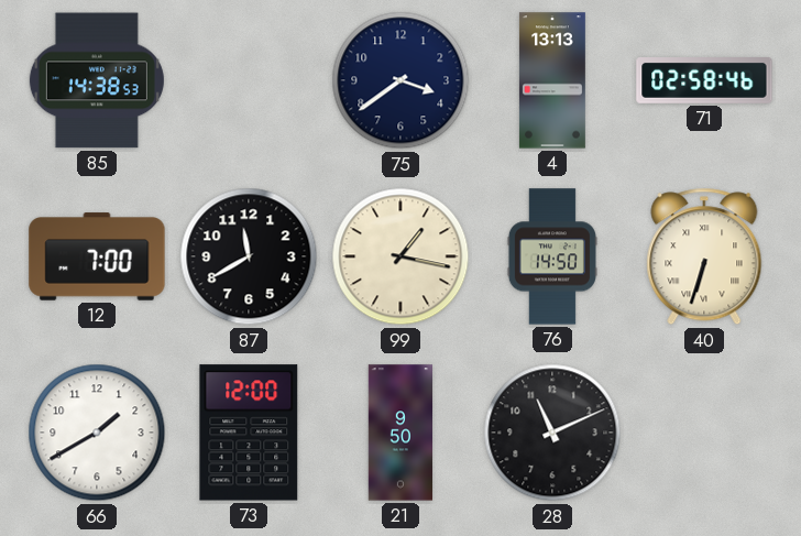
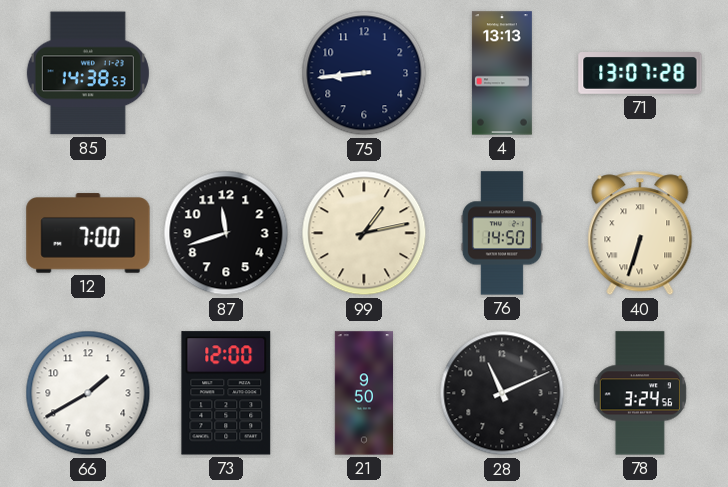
75: 3:39 -> 8:44 (364, 73)
71: 02:58 -> 13:07 (640, 74)
87: 11:40 -> 11:42 (226, 233)
99: 1:17 -> 1:13 (364, 233)
78: none -> 3:24 (640, 393)
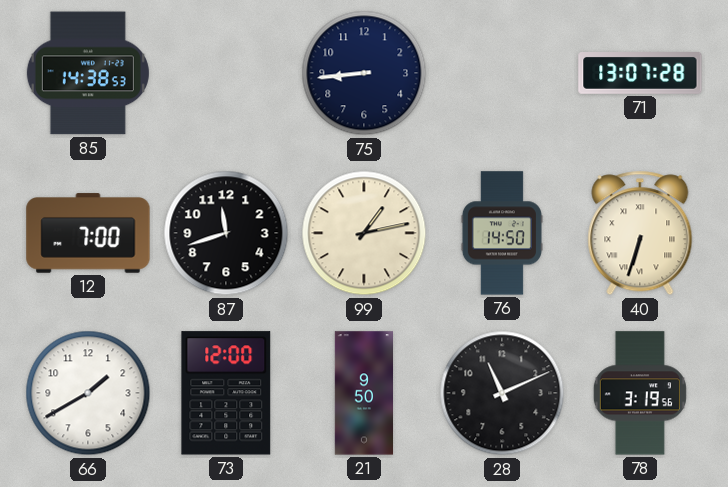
4: 13:13 -> none (502, 73)
78: 3:24 -> 3:19 (640, 393)
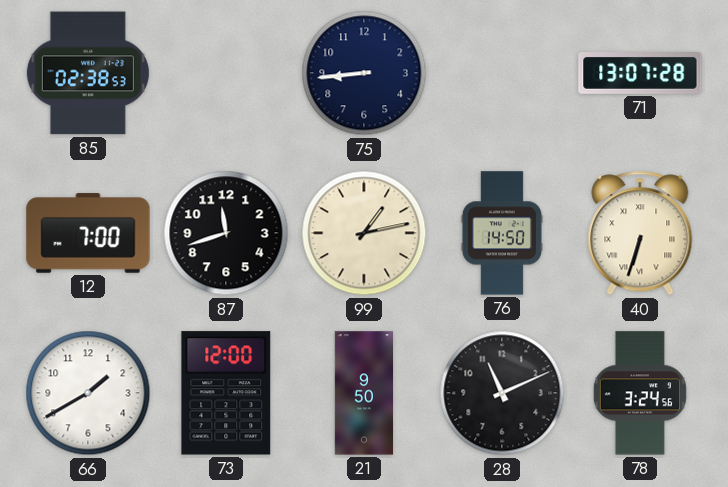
85: 14:38 -> 02:38 (88, 73)
78: 3:19 -> 3:24 (640, 393)
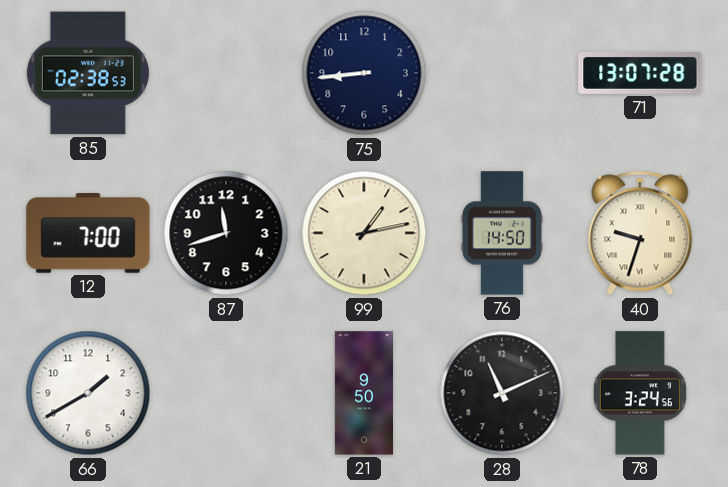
40: 6:33 -> 9:33 (640, 233)
73: 12:00 -> none (226, 393)
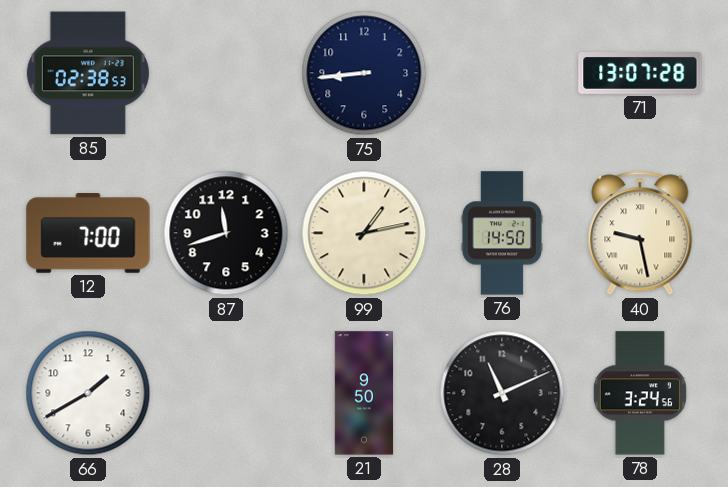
40: 9:33 -> 9:28 (640, 233)
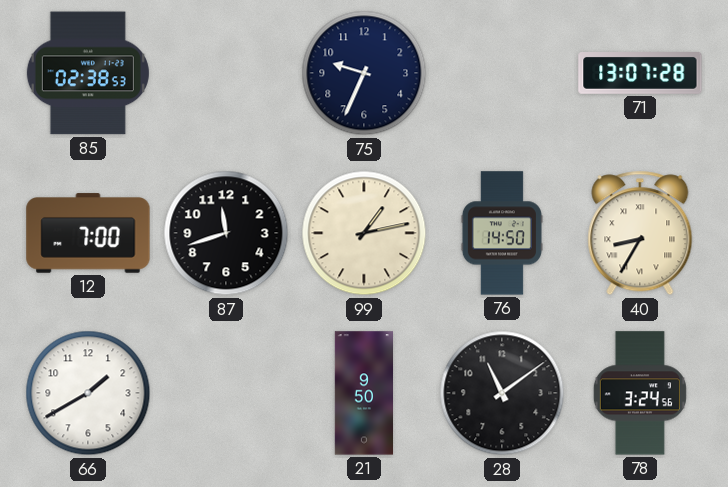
75: 8:44 -> 9:34 (364, 73)
40: 9:28 -> 8:35 (640, 233)
28: 11:11 -> 11:09 (502, 393)
